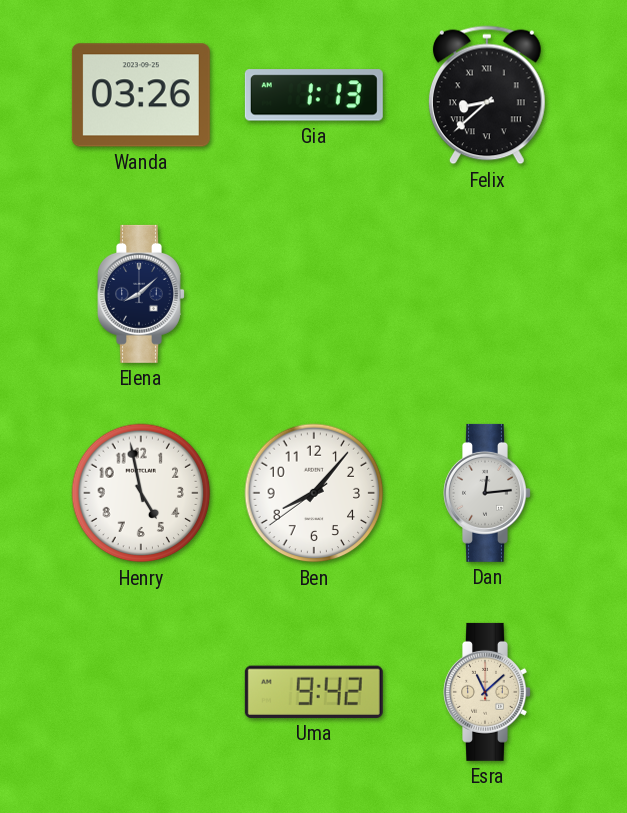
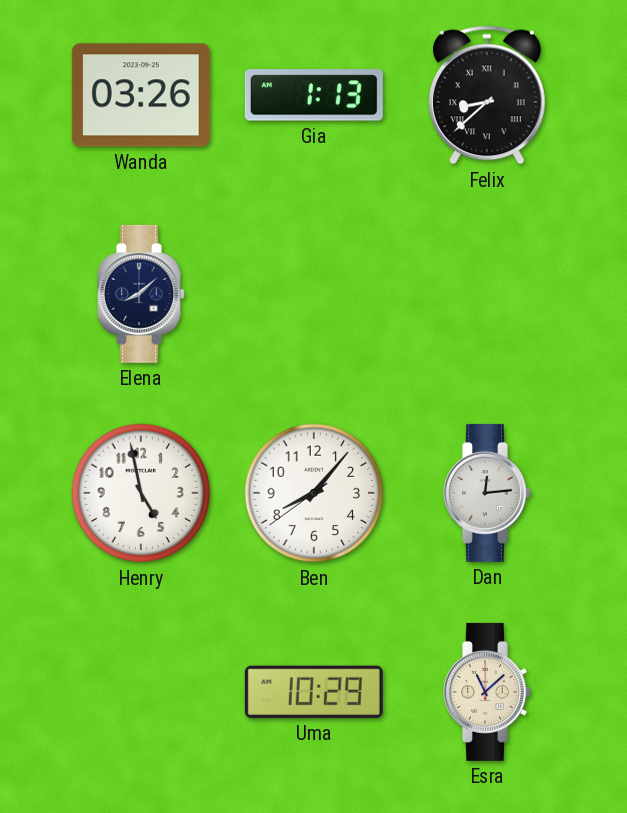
Uma: 9:42 -> 10:29 (314, 692)
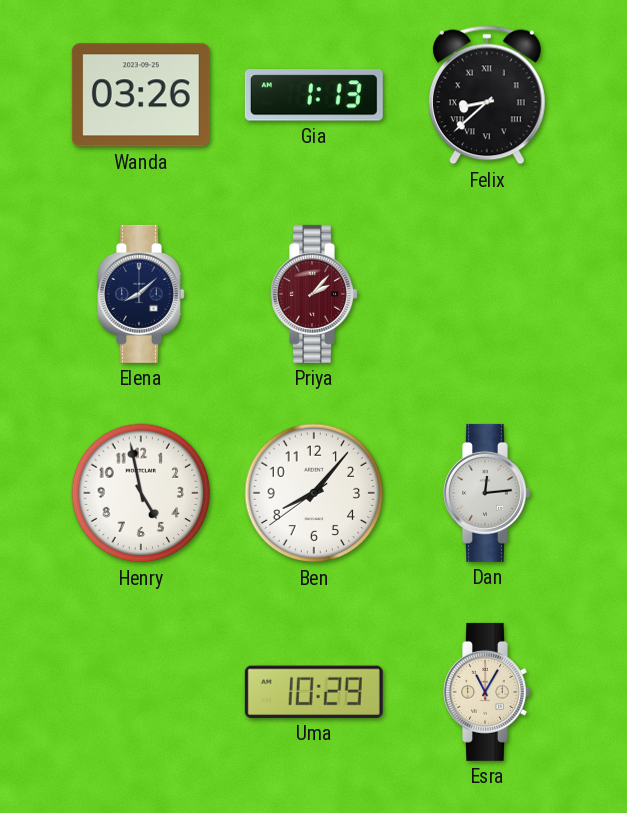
Priya: none -> 2:07 (315, 294)
Esra: 11:08 -> 11:05 (488, 692)
